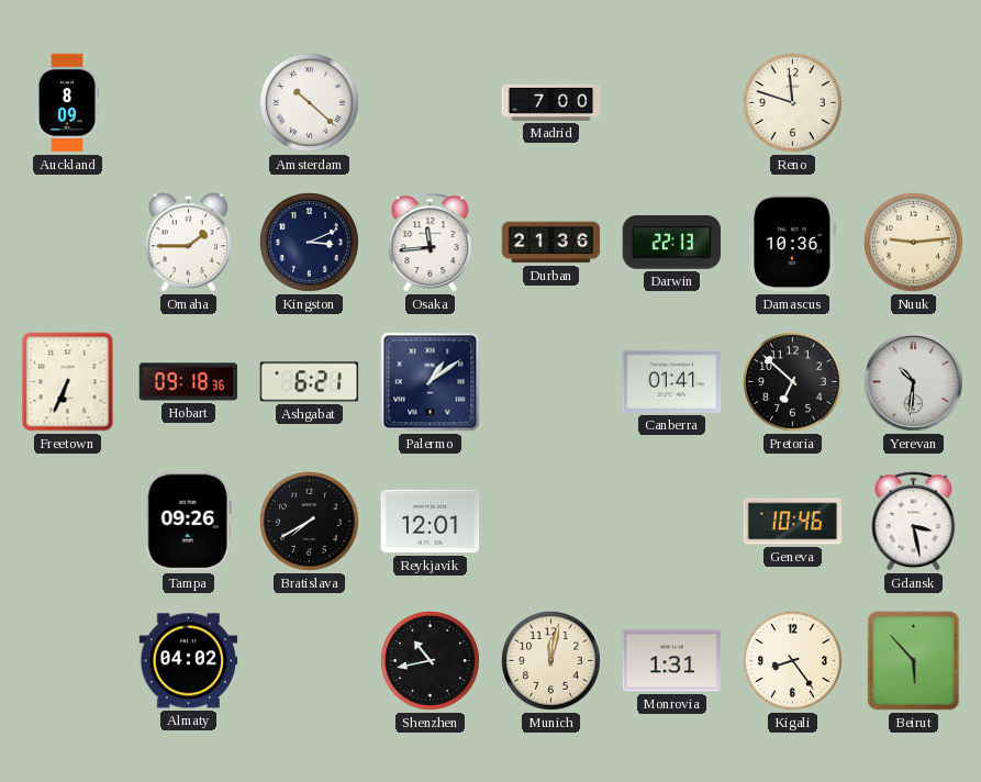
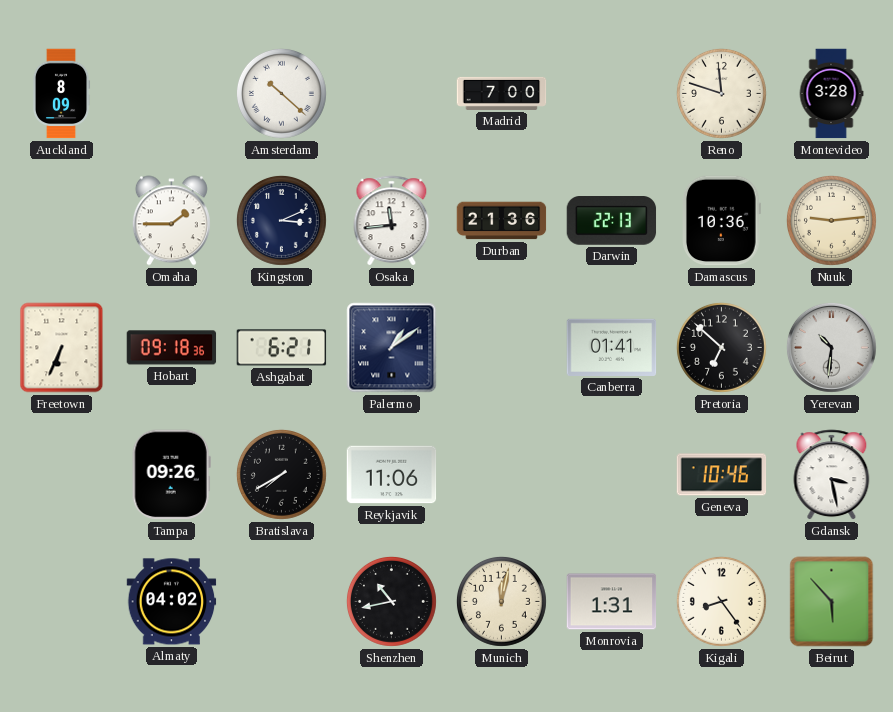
Montevideo: none -> 3:28 (831, 94)
Reykjavik: 12:01 -> 11:06 (392, 475)
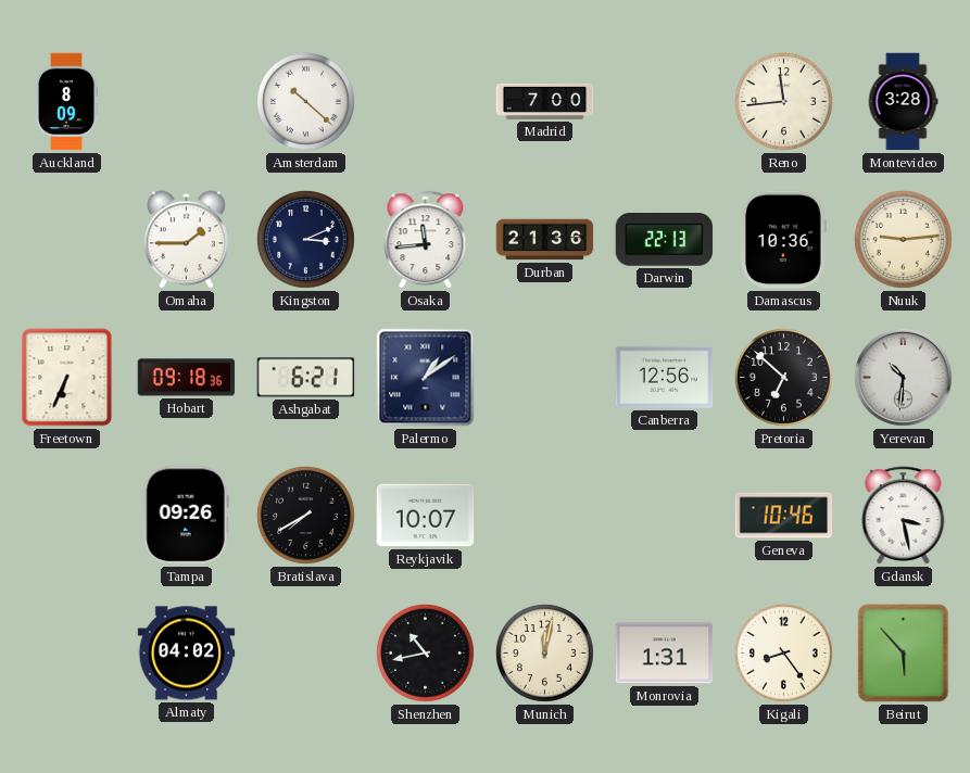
Reno: 11:48 -> 11:44 (783, 101)
Canberra: 01:41 -> 12:56 (665, 377)
Reykjavik: 11:06 -> 10:07 (426, 516)
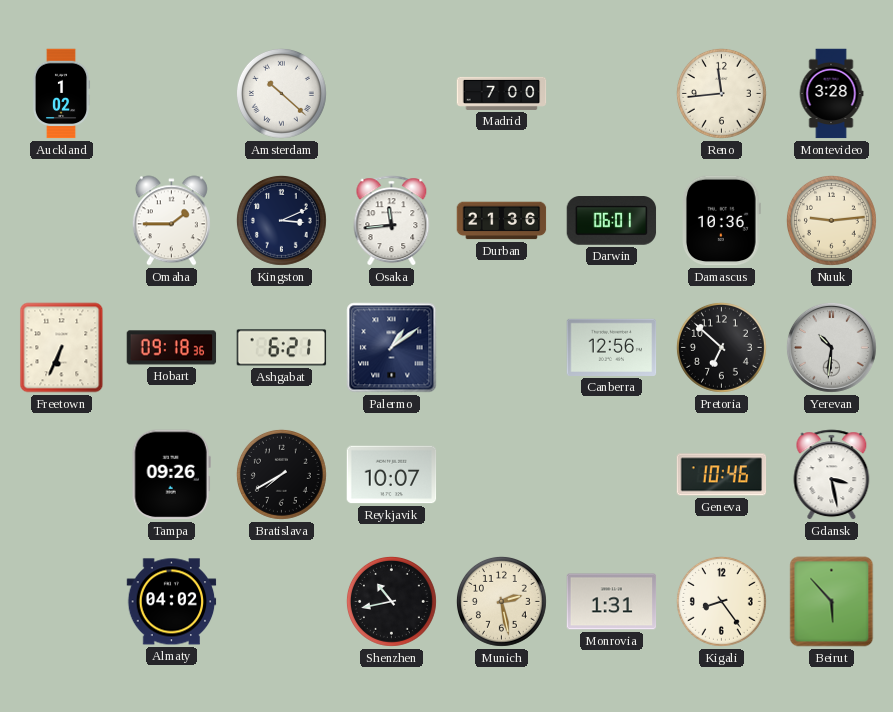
Auckland: 8:09 -> 1:02 (61, 94)
Darwin: 22:13 -> 06:01 (612, 221)
Munich: 12:02 -> 2:28 (501, 601)
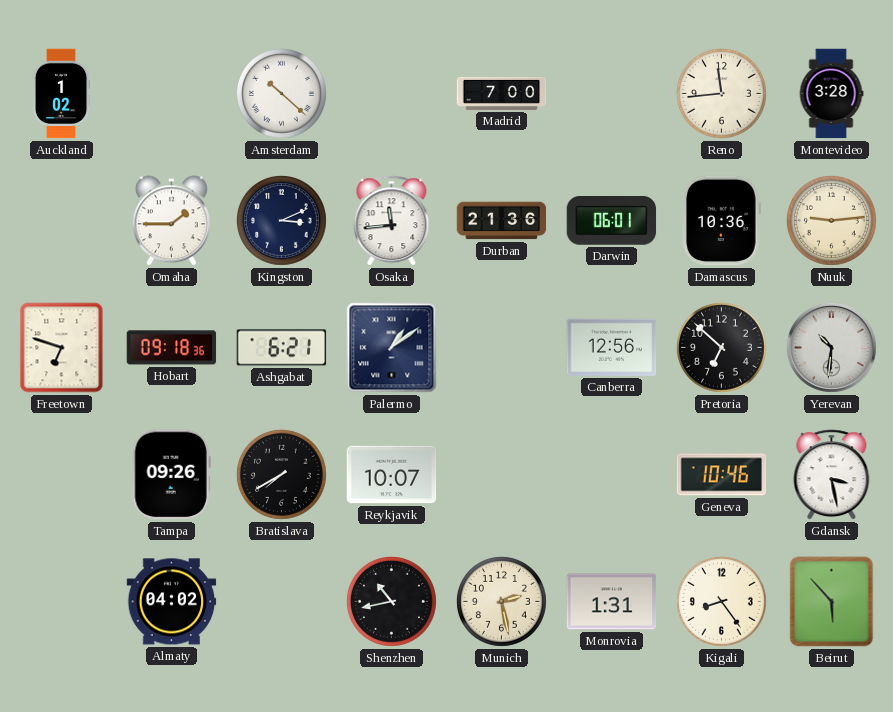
Freetown: 6:34 -> 6:48 (62, 348)
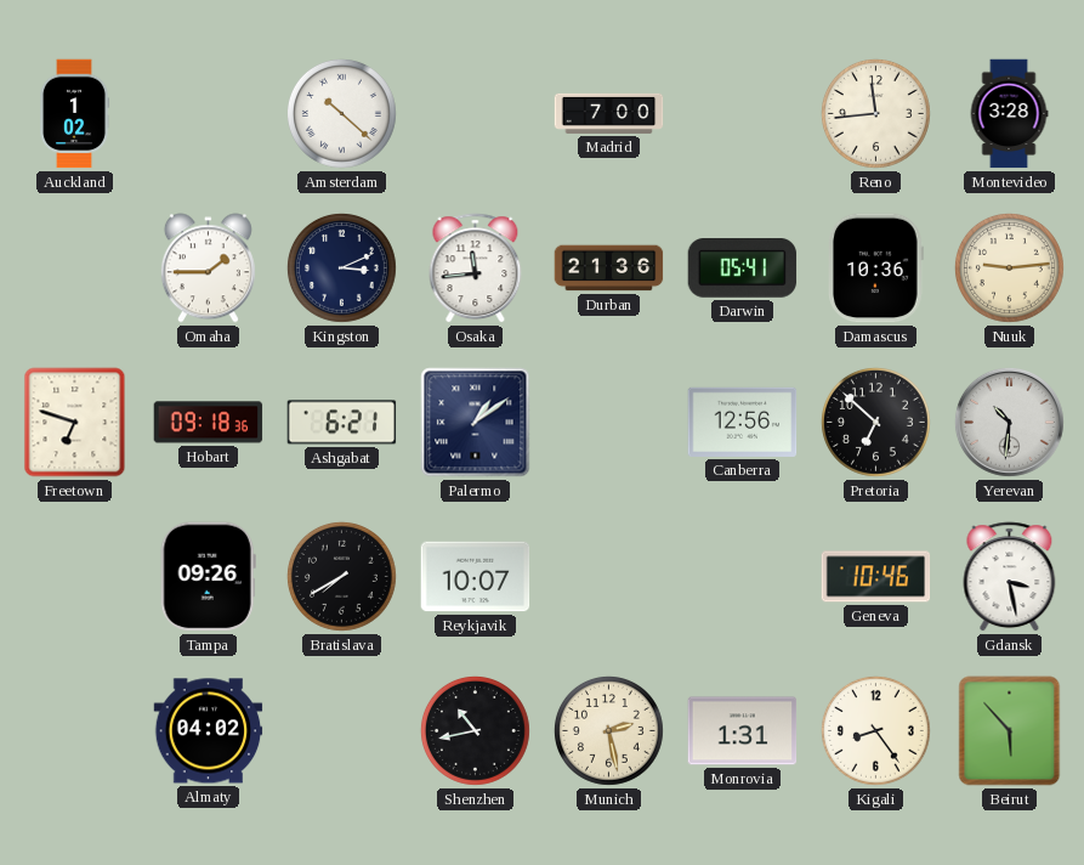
Darwin: 06:01 -> 05:41 (743, 268)
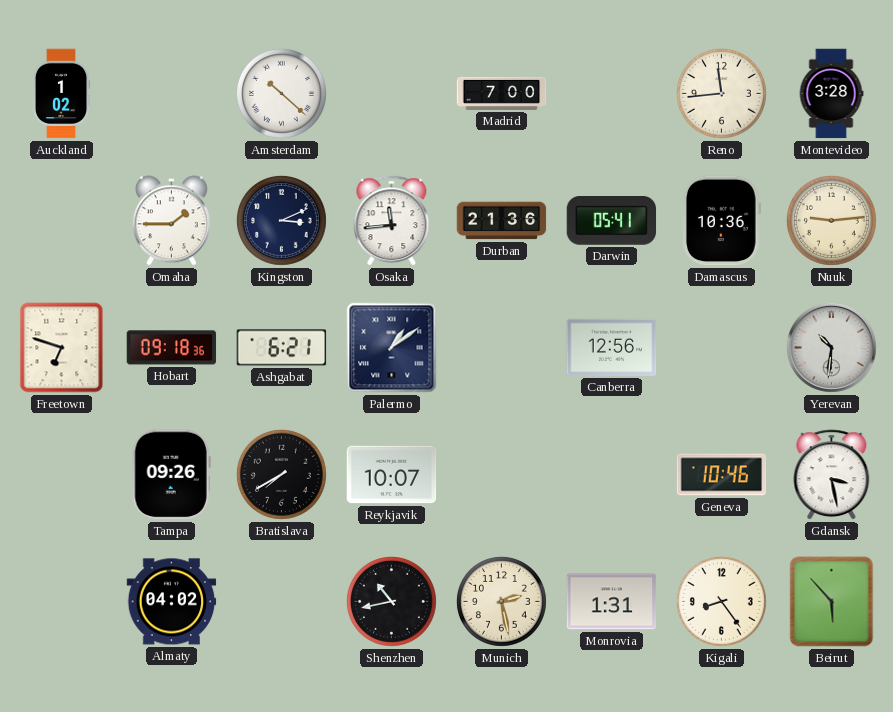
Pretoria: 6:52 -> none (875, 422)
